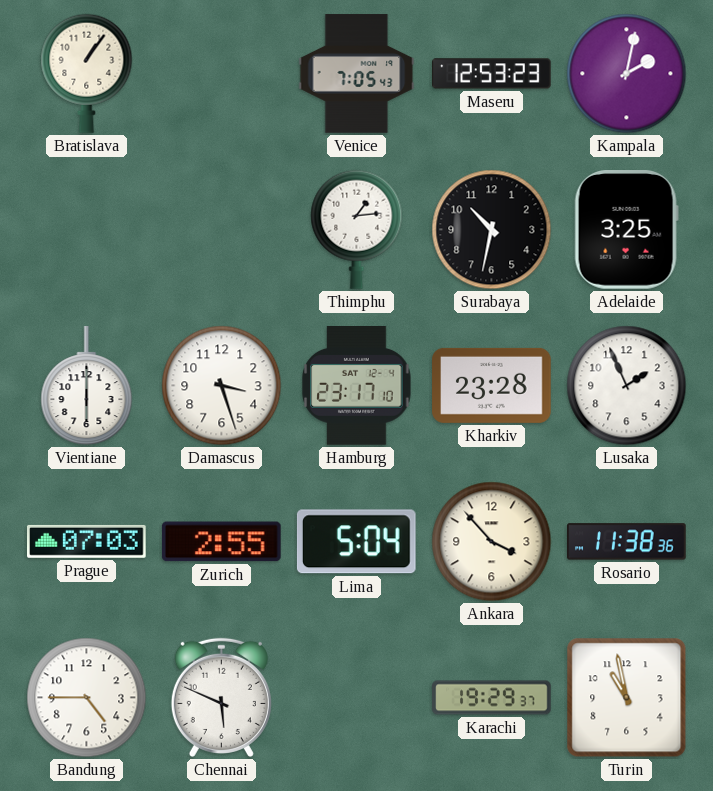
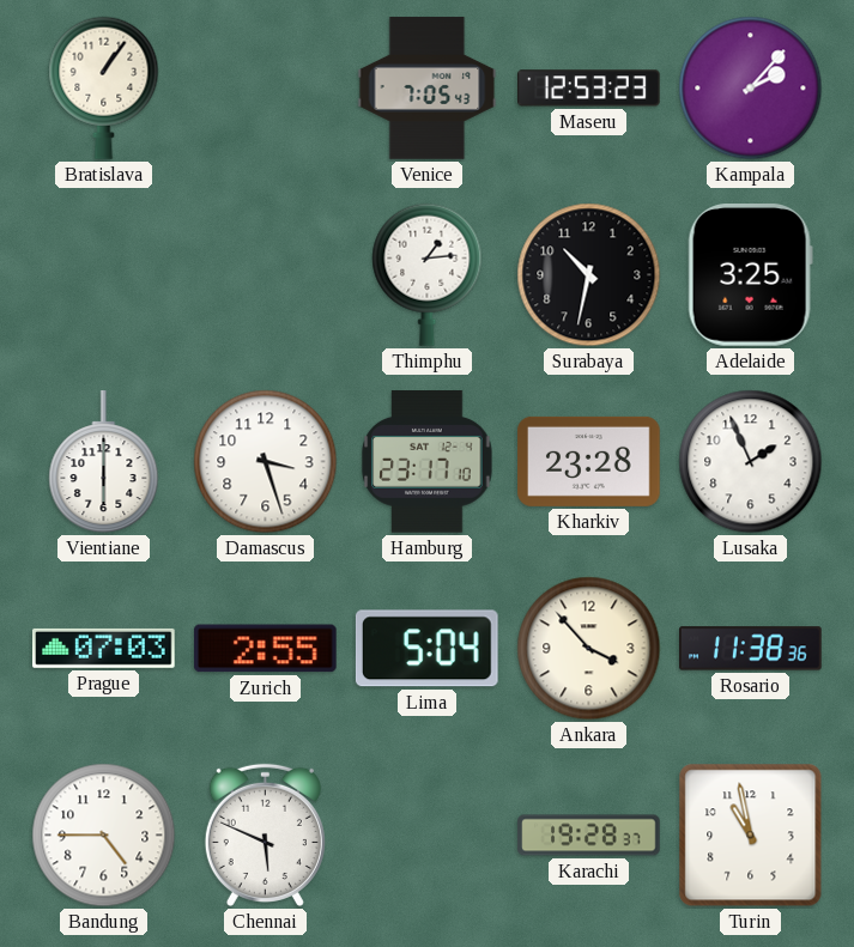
Kampala: 2:02 -> 2:07 (751, 89)
Karachi: 19:29 -> 19:28 (589, 836)
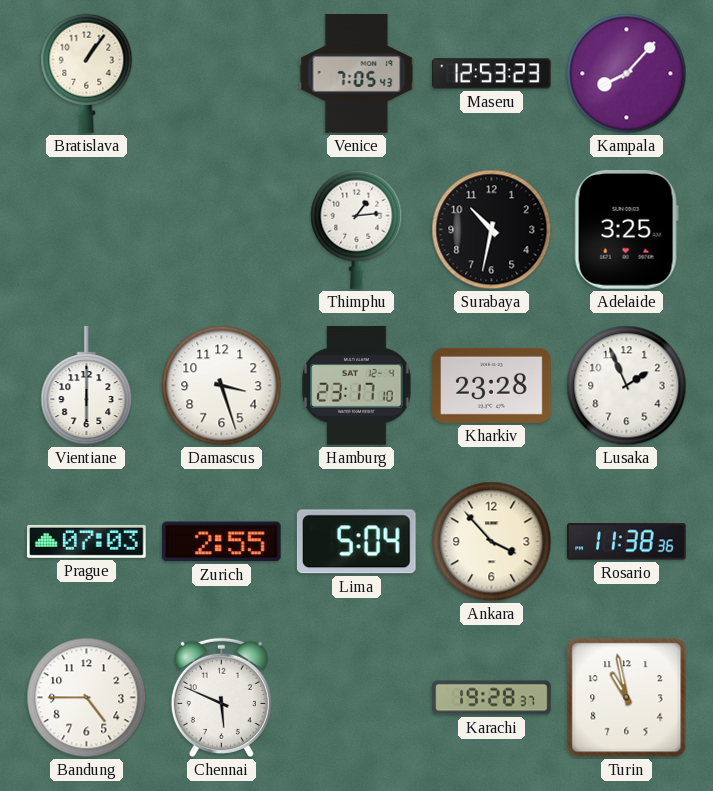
Kampala: 2:07 -> 8:07 (627, 74)
